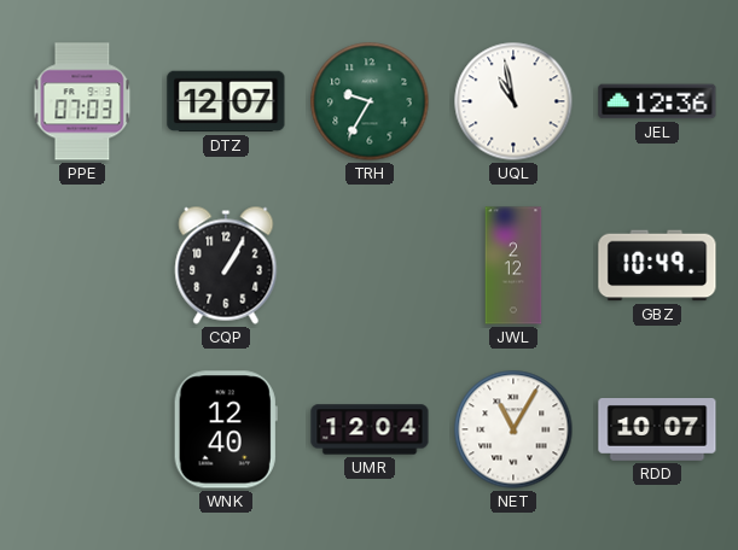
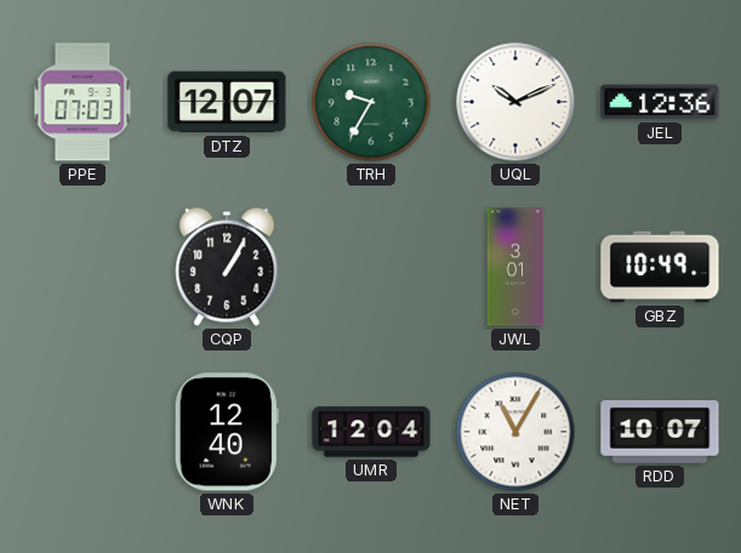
UQL: 10:58 -> 10:11 (515, 102)
JWL: 2:12 -> 3:01 (515, 267)
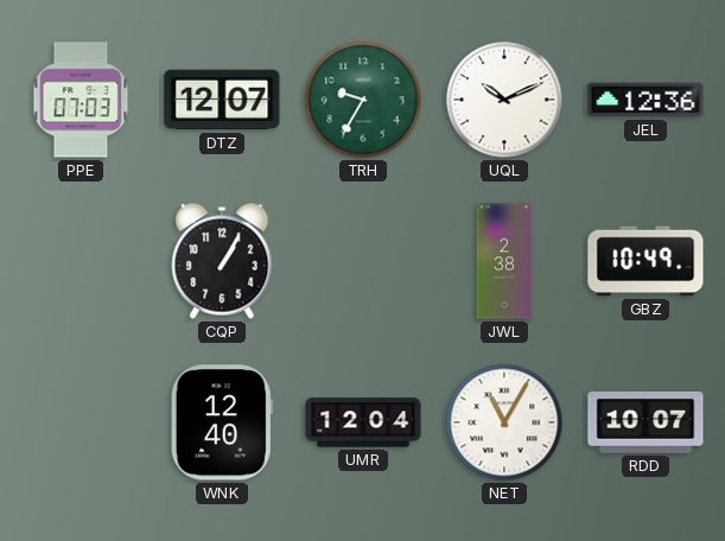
JWL: 3:01 -> 2:38 (504, 261)
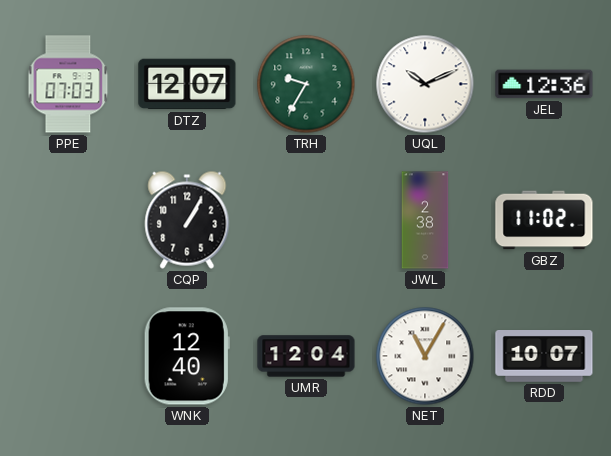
GBZ: 10:49 -> 11:02 (544, 220)
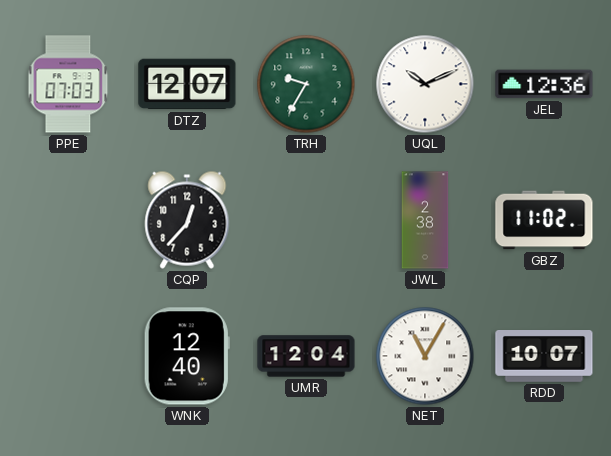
CQP: 1:05 -> 12:37 (187, 220)
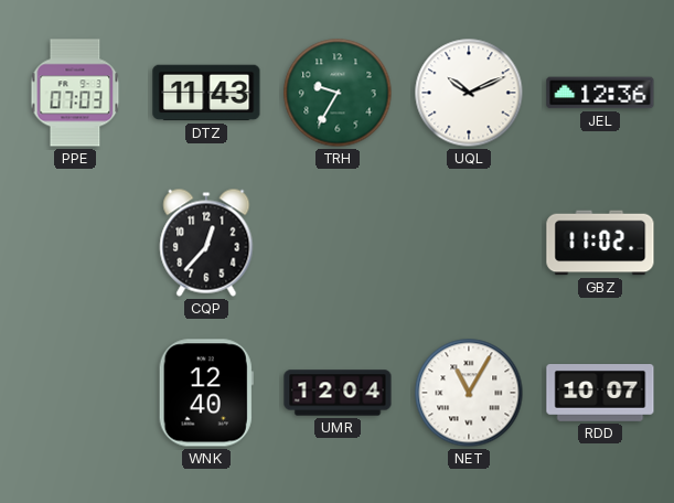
DTZ: 12:07 -> 11:43 (206, 93)
JWL: 2:38 -> none (425, 220)
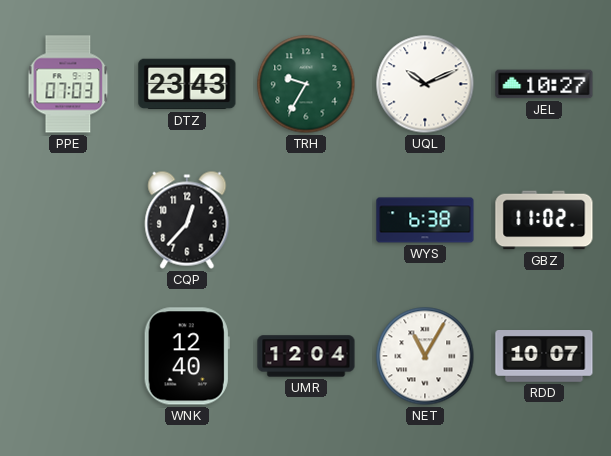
DTZ: 11:43 -> 23:43 (187, 84)
JEL: 12:36 -> 10:27 (544, 84)
WYS: none -> 6:38 (425, 220)
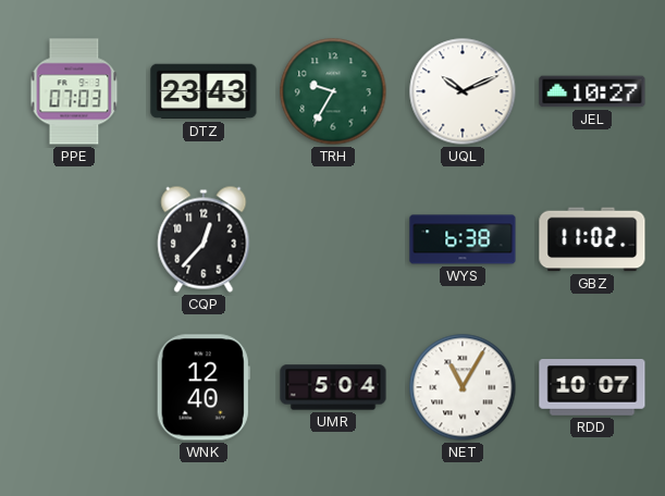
UMR: 12:04 -> 5:04 (333, 387)
